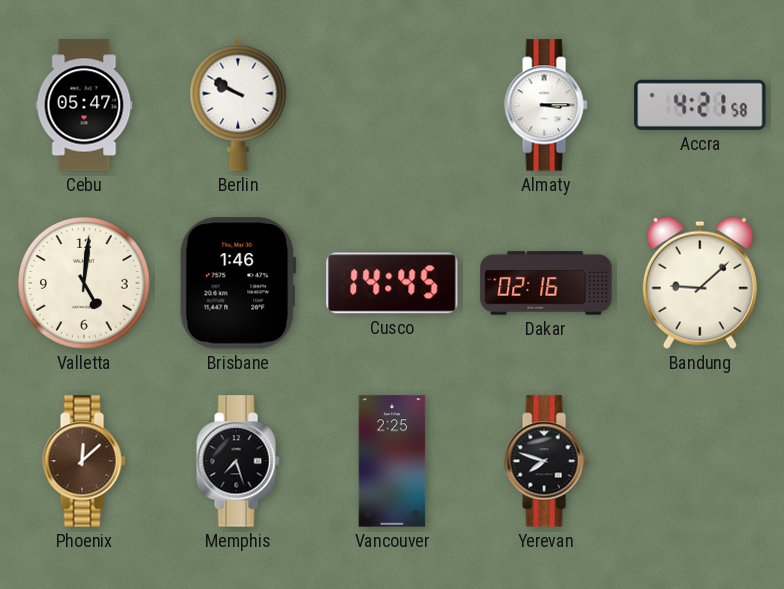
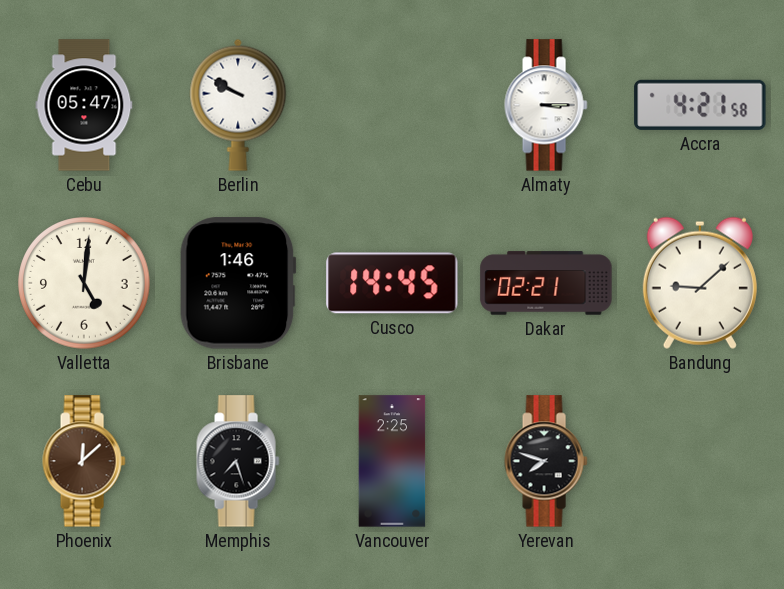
Dakar: 02:16 -> 02:21 (546, 283)
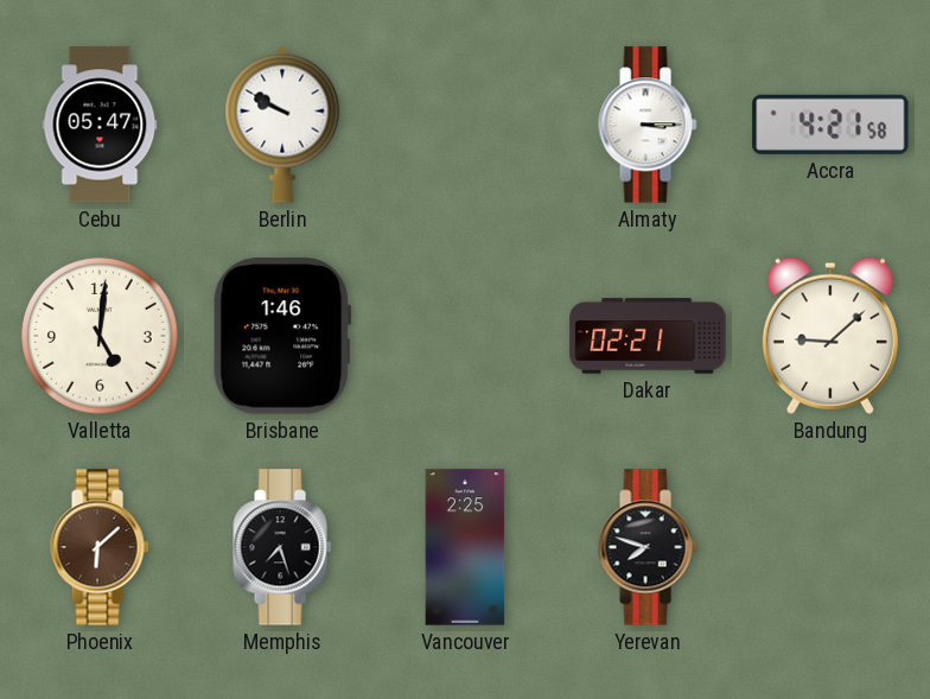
Cusco: 14:45 -> none (392, 283)
Phoenix: 12:08 -> 6:08 (100, 547)
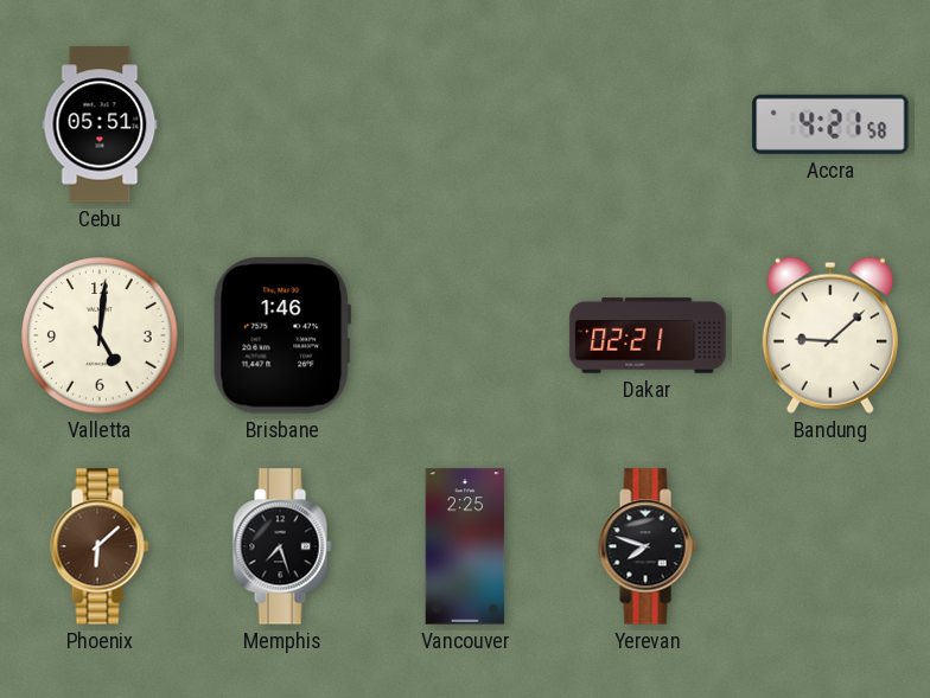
Cebu: 05:47 -> 05:51 (100, 124)
Berlin: 9:50 -> none (282, 125)
Almaty: 3:15 -> none (648, 125)
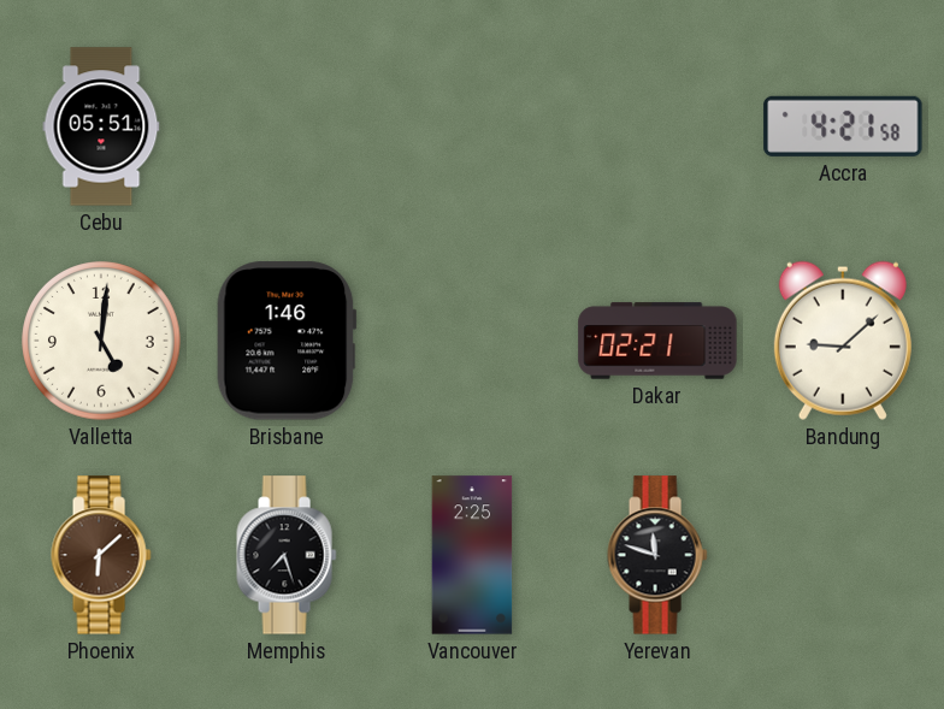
Yerevan: 7:48 -> 11:48 (657, 555)
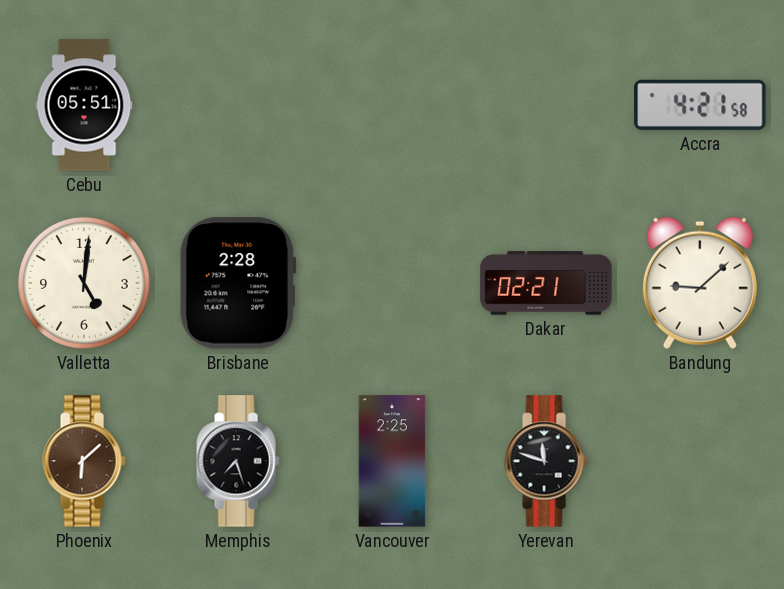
Brisbane: 1:46 -> 2:28 (238, 283)
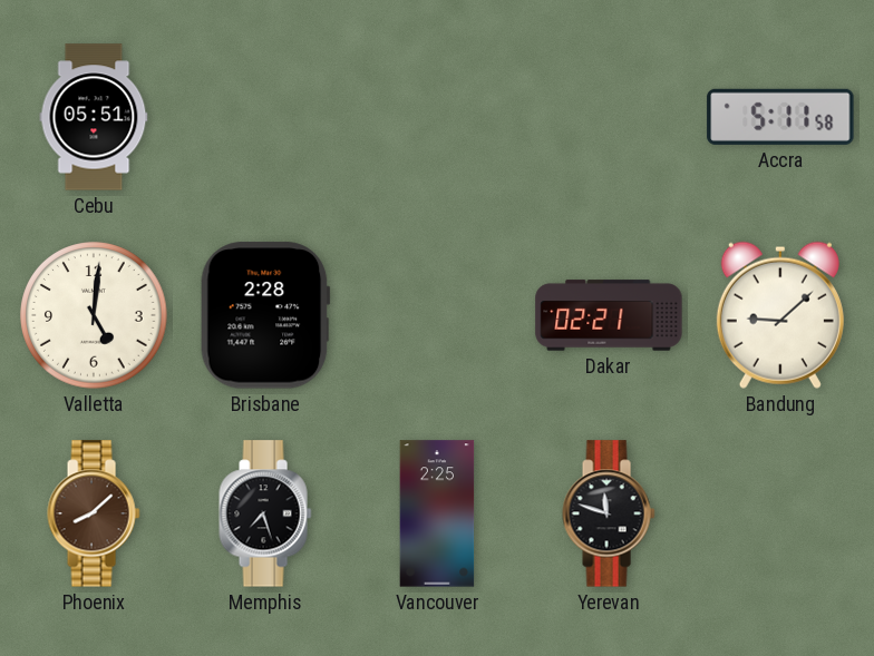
Accra: 4:21 -> 5:11 (780, 117)
Phoenix: 6:08 -> 8:08 (94, 513)
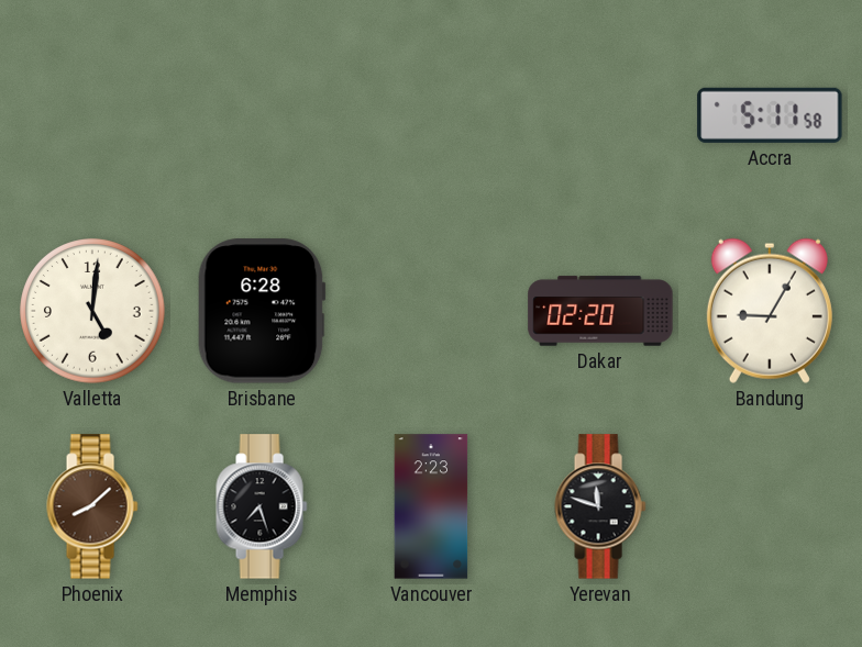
Cebu: 05:51 -> none (94, 117)
Brisbane: 2:28 -> 6:28 (262, 311)
Dakar: 02:21 -> 02:20 (600, 311)
Bandung: 9:08 -> 9:05 (770, 311)
Vancouver: 2:25 -> 2:23 (431, 506)
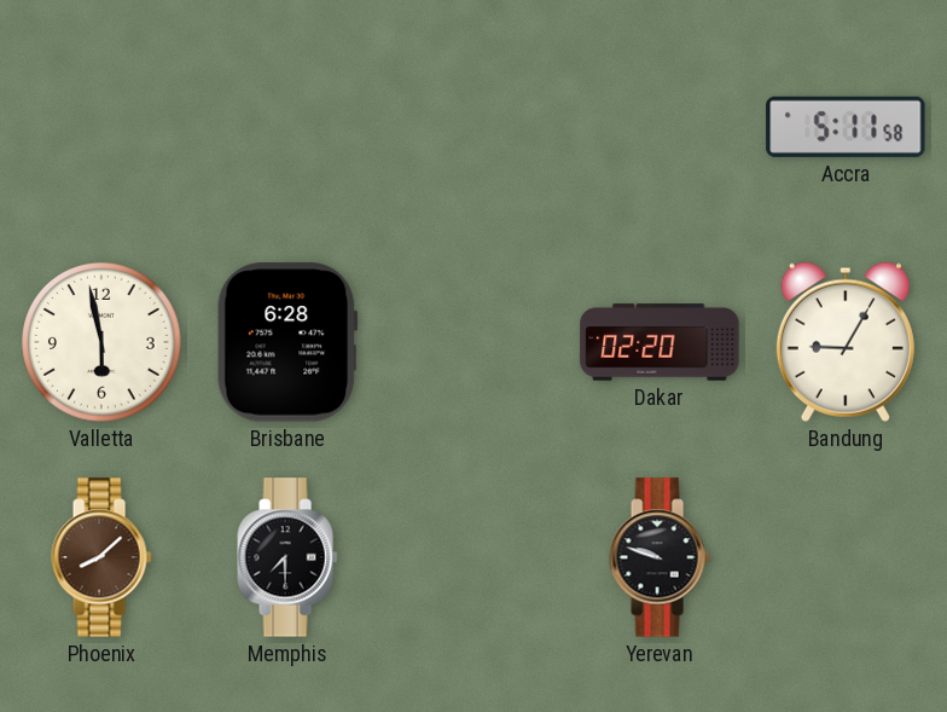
Valletta: 5:01 -> 5:58 (101, 342)
Memphis: 7:27 -> 7:30 (287, 557)
Vancouver: 2:23 -> none (431, 506)
Yerevan: 11:48 -> 9:48 (660, 557)
